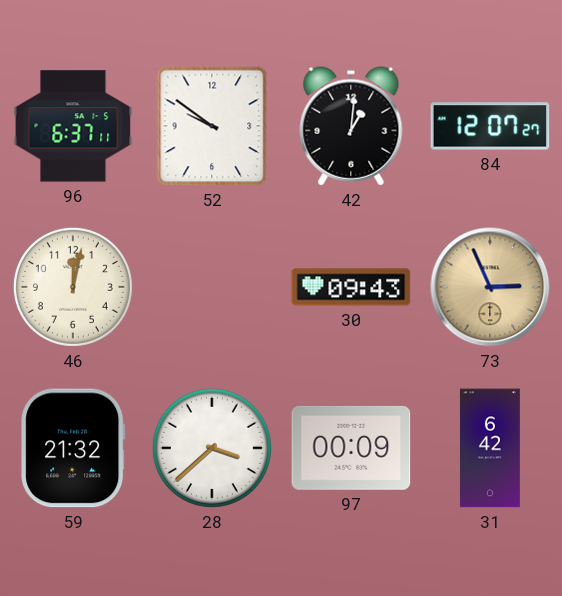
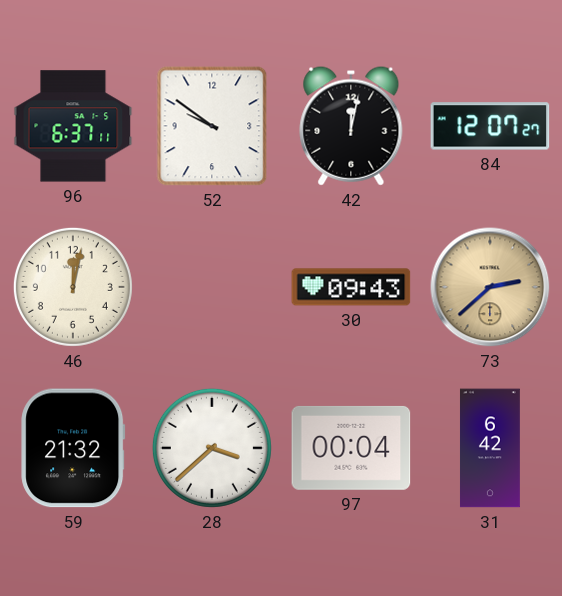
42: 1:01 -> 12:02 (351, 126)
73: 2:56 -> 2:38 (490, 287)
97: 00:09 -> 00:04 (351, 448)
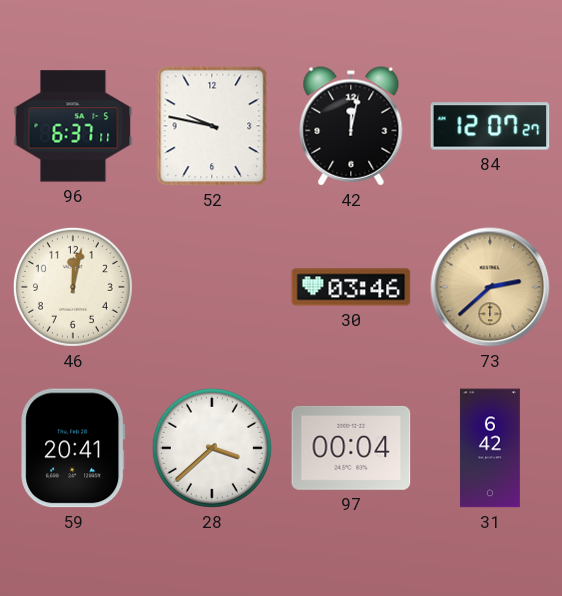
52: 9:51 -> 9:47 (212, 126)
30: 09:43 -> 03:46 (351, 287)
59: 21:32 -> 20:41 (73, 448)
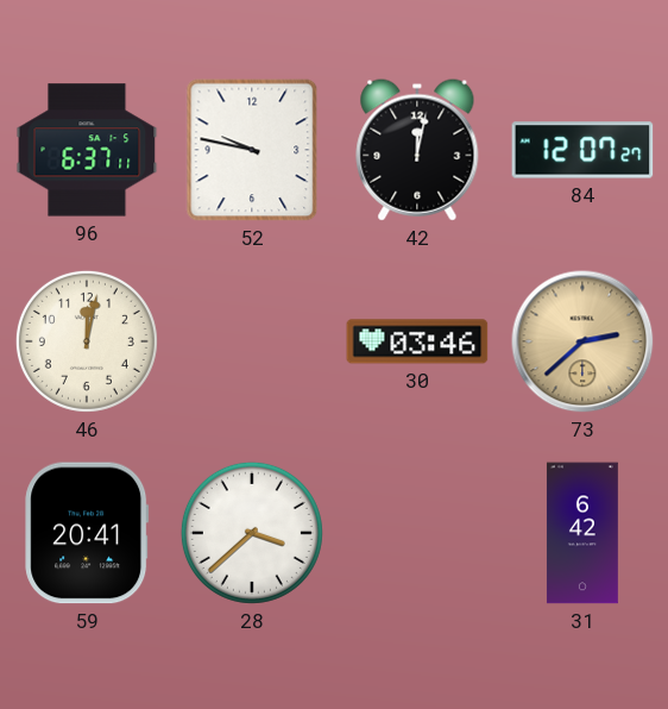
97: 00:04 -> none (351, 448)
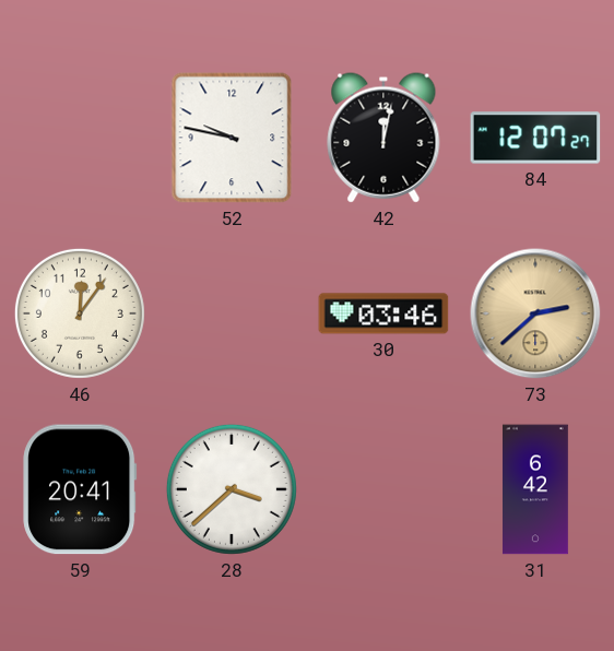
96: 6:37 -> none (87, 150)
46: 12:02 -> 12:06 (80, 313)
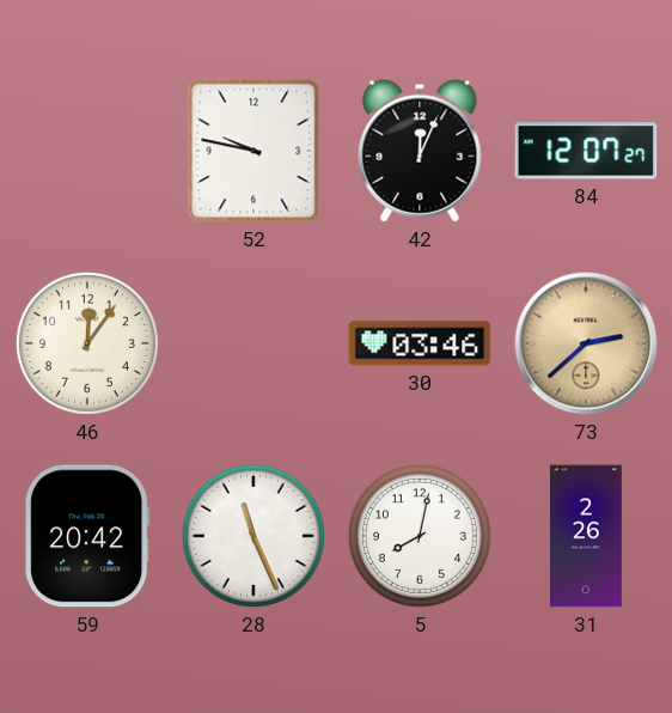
42: 12:02 -> 12:04 (420, 151)
59: 20:41 -> 20:42 (87, 536)
28: 3:38 -> 11:26 (253, 536)
5: none -> 8:02 (420, 536)
31: 6:42 -> 2:26 (586, 536)
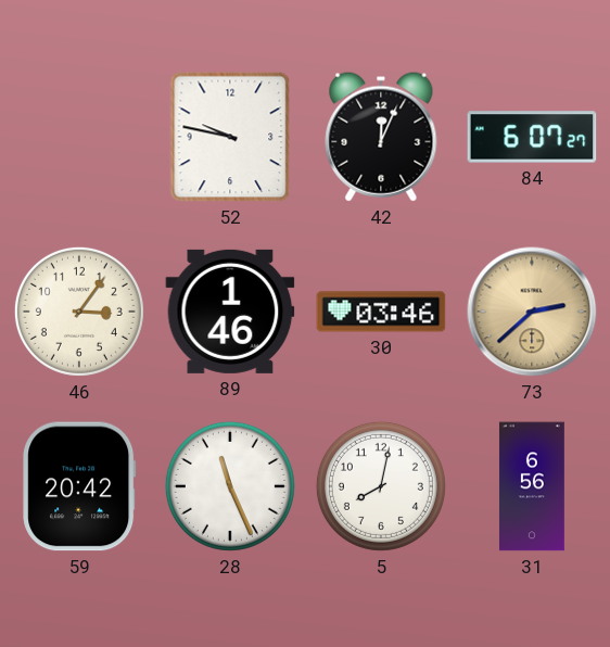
84: 12:07 -> 6:07 (532, 137)
46: 12:06 -> 3:06 (79, 312)
89: none -> 1:46 (230, 312)
31: 2:26 -> 6:56 (532, 486)
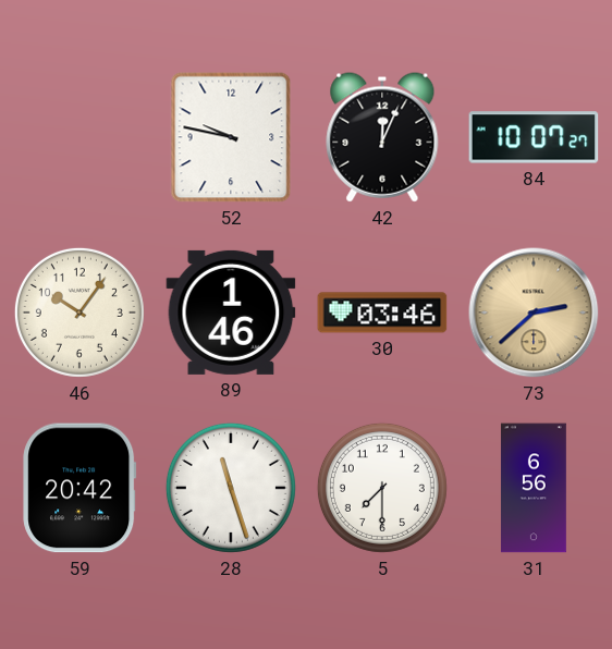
84: 6:07 -> 10:07 (534, 137)
46: 3:06 -> 10:06 (79, 313)
28: 11:26 -> 11:27 (231, 488)
5: 8:02 -> 7:30 (382, 488)
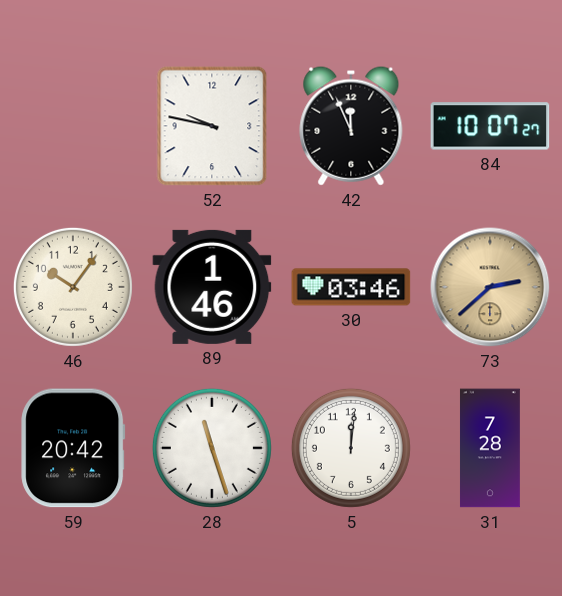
42: 12:04 -> 11:56 (351, 126)
5: 7:30 -> 12:01 (351, 448)
31: 6:56 -> 7:28 (490, 448)
